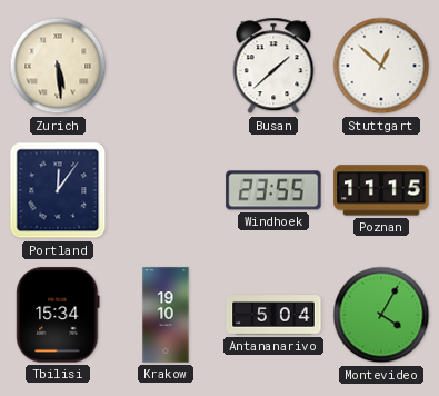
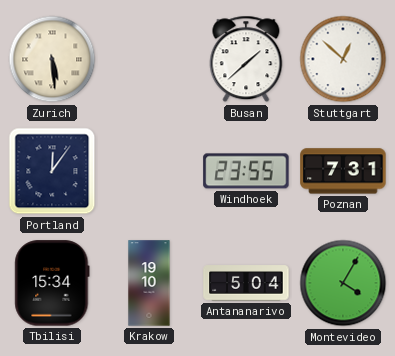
Poznan: 11:15 -> 7:31 (343, 171)
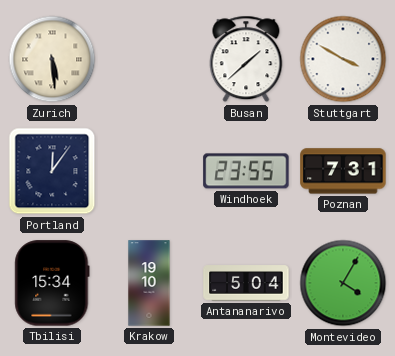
Stuttgart: 12:52 -> 3:50 (343, 59)
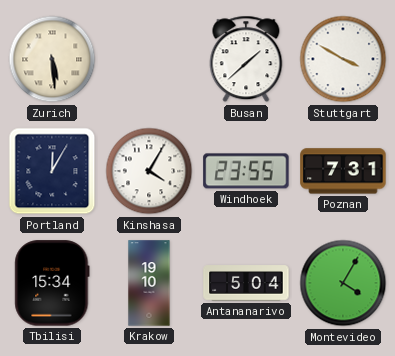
Portland: 12:06 -> 12:05 (52, 171)
Kinshasa: none -> 4:05 (149, 171)
